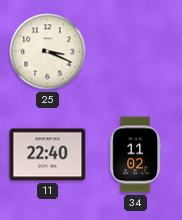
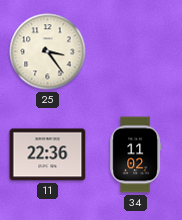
25: 3:19 -> 3:24 (48, 52)
11: 22:40 -> 22:36 (48, 155)
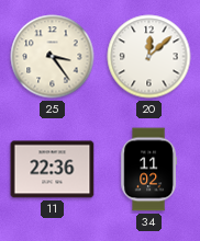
20: none -> 12:08 (149, 57)
